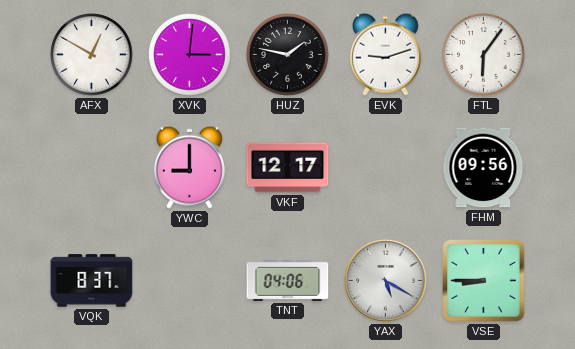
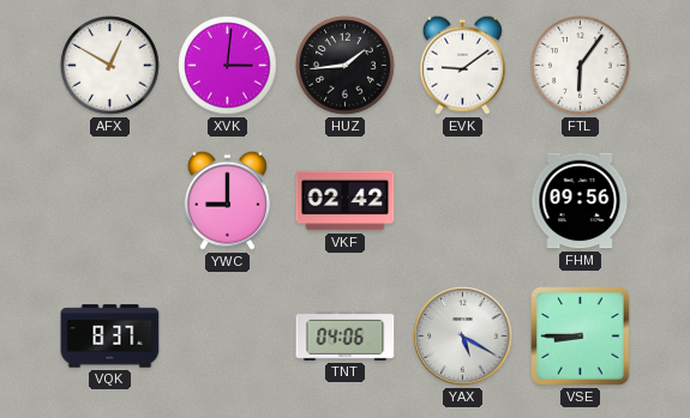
HUZ: 1:47 -> 1:44 (346, 66)
EVK: 9:12 -> 9:09 (462, 65)
VKF: 12:17 -> 02:42 (346, 201)
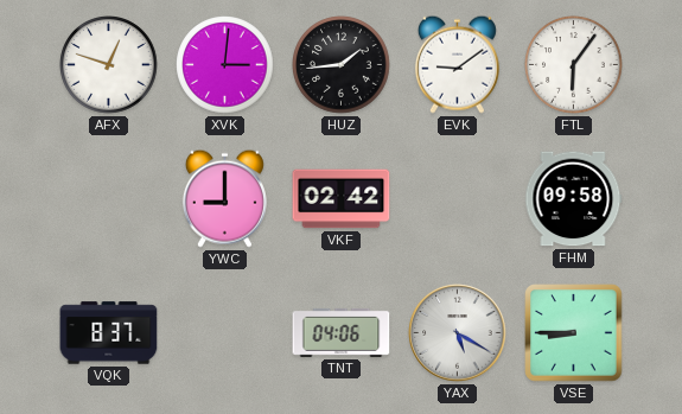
AFX: 12:50 -> 12:48 (109, 65)
FHM: 09:56 -> 09:58 (574, 199)
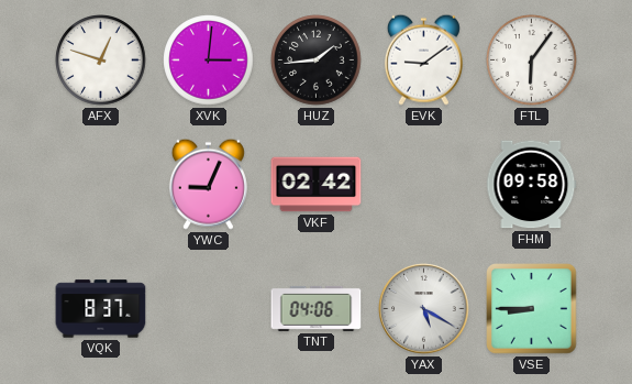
YWC: 9:00 -> 9:04 (208, 184)
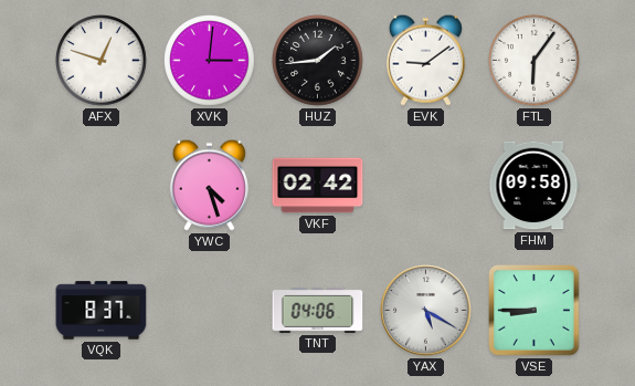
YWC: 9:04 -> 4:27 (209, 185)
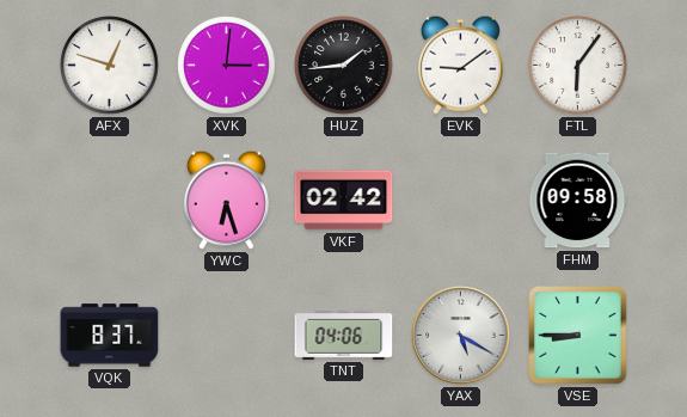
YWC: 4:27 -> 6:27 (226, 200)
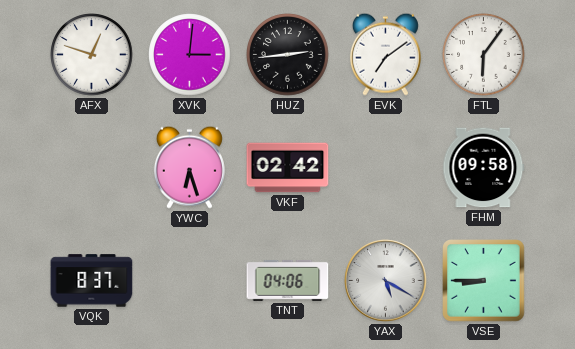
HUZ: 1:44 -> 2:44 (288, 55)
EVK: 9:09 -> 7:09 (385, 54)
